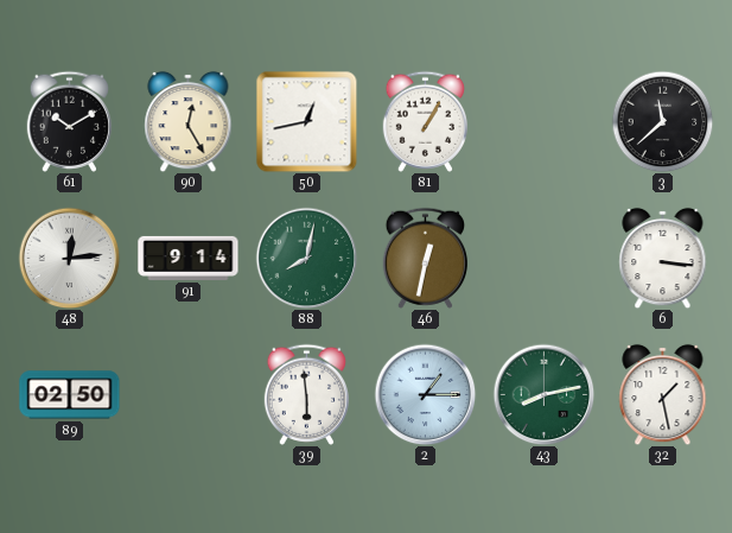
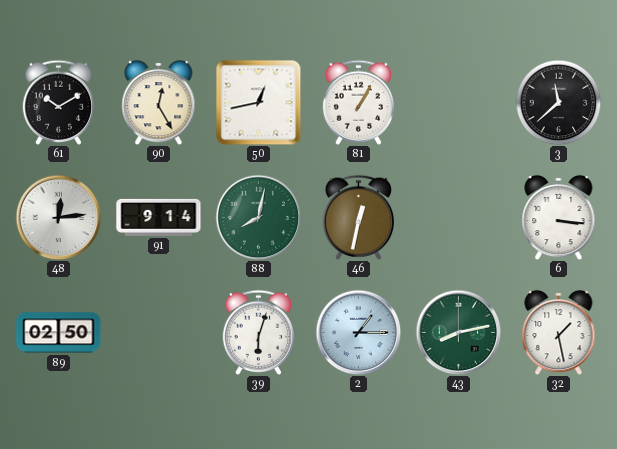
39: 5:59 -> 6:03 (258, 332)
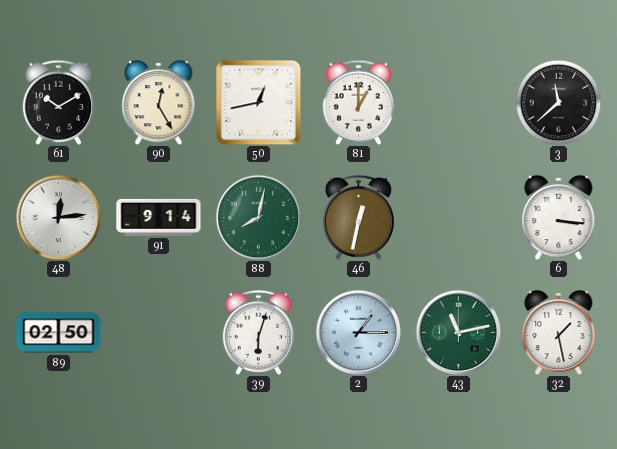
81: 1:05 -> 1:00 (358, 102)
43: 8:13 -> 11:13 (458, 332)
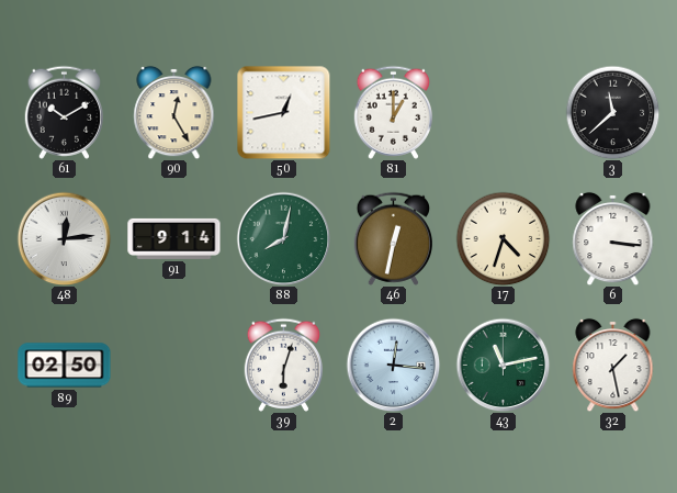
17: none -> 4:33 (503, 238)
2: 1:15 -> 12:16 (393, 365)
